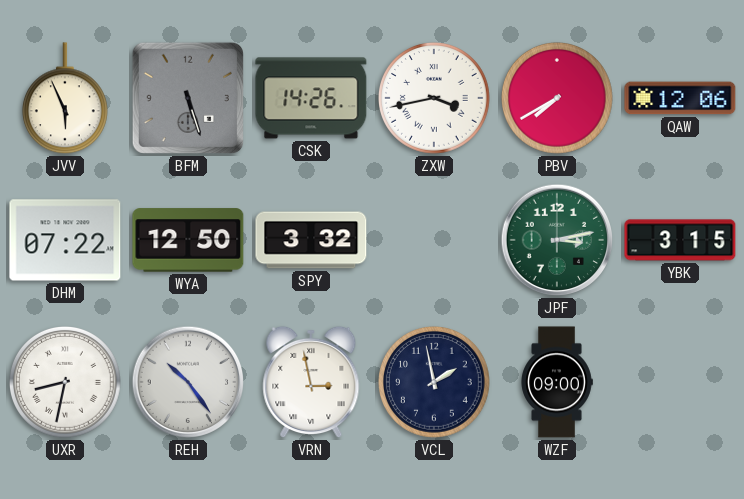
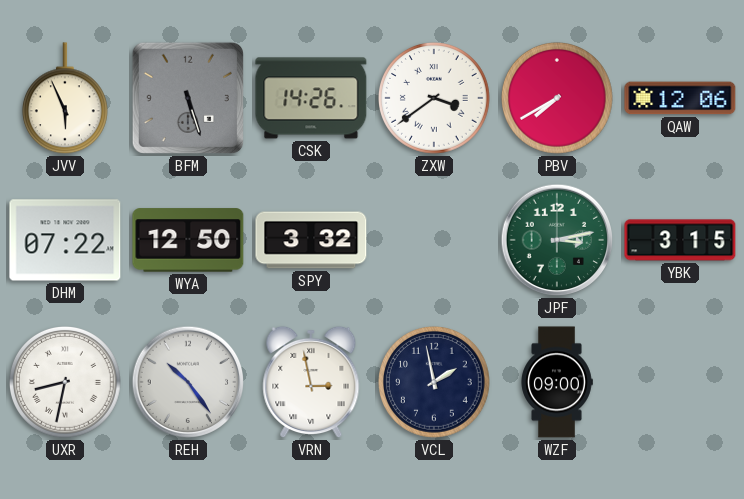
ZXW: 3:43 -> 3:39 (435, 99)
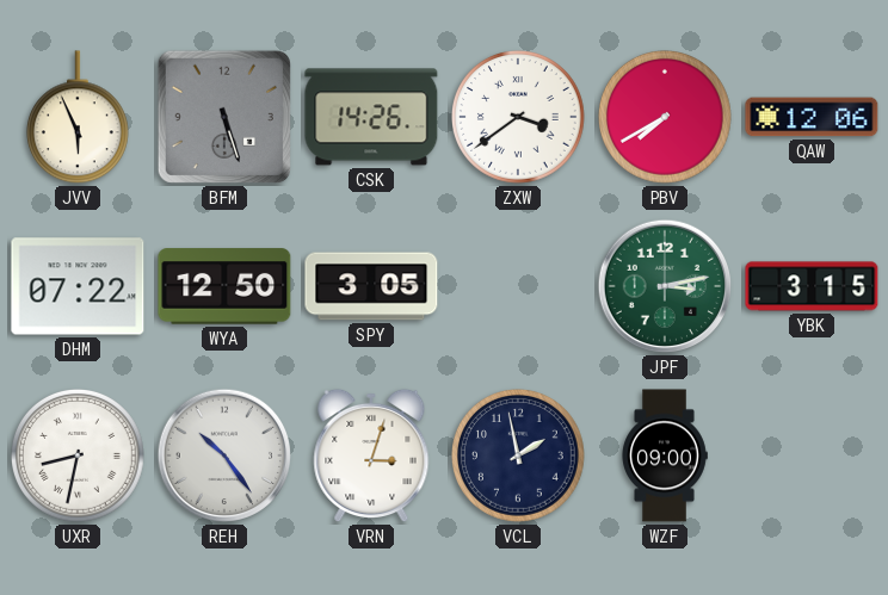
SPY: 3:32 -> 3:05 (371, 286)
VRN: 2:58 -> 3:03 (371, 455)
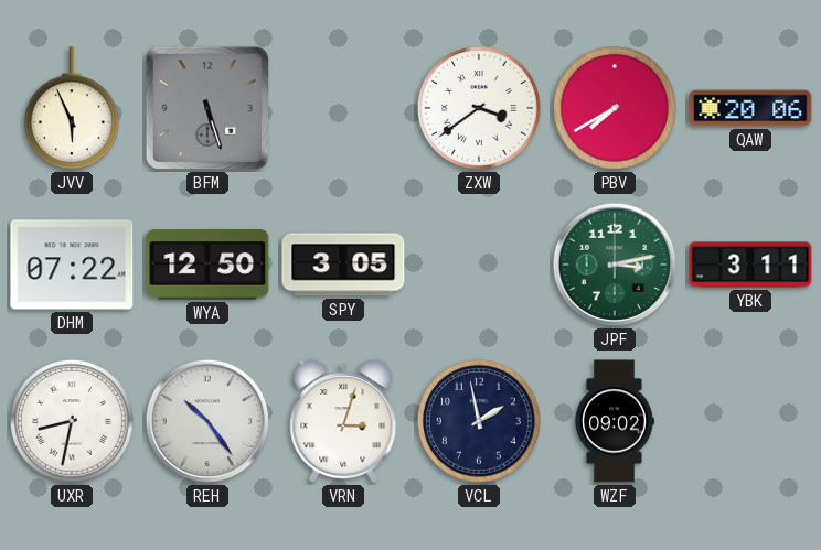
CSK: 14:26 -> none (371, 117)
QAW: 12:06 -> 20:06 (750, 108)
YBK: 3:15 -> 3:11 (750, 265)
WZF: 09:00 -> 09:02 (615, 421)
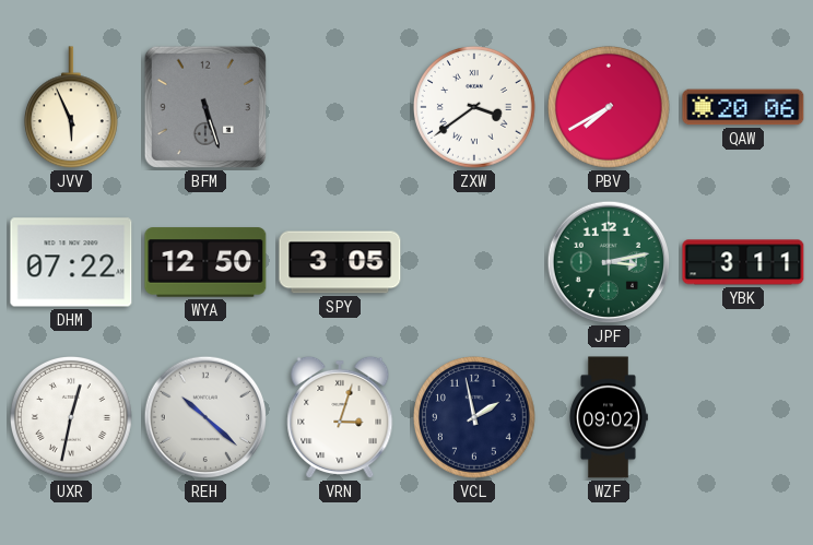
UXR: 8:32 -> 12:32 (72, 418)
REH: 10:24 -> 10:22 (205, 417)
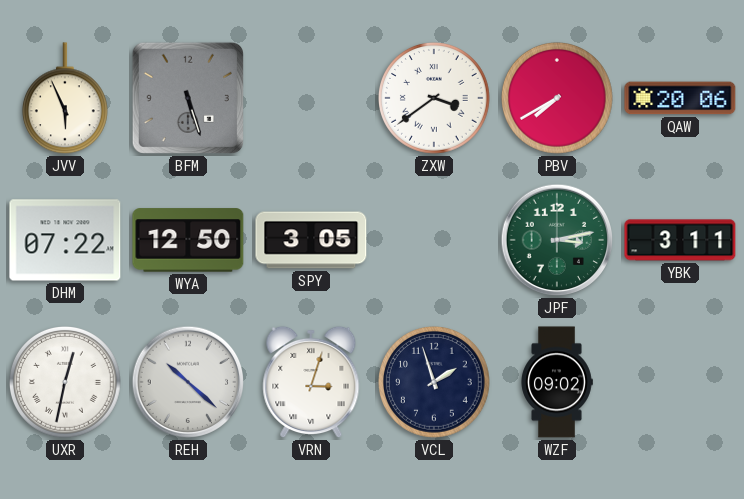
VCL: 1:58 -> 1:57 (435, 383)
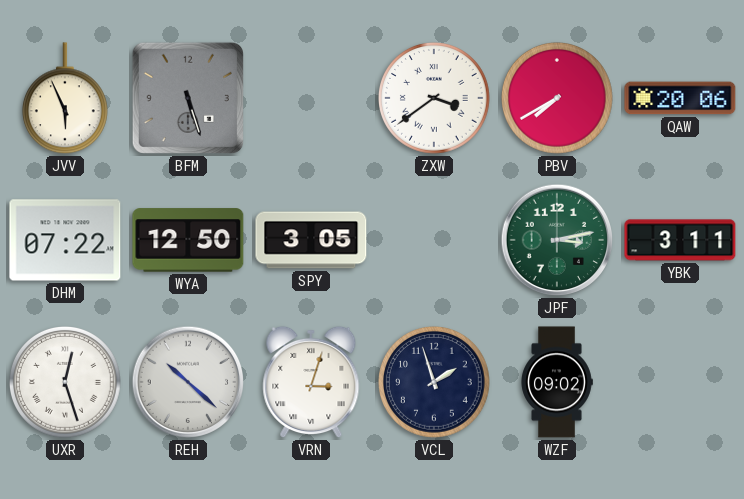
UXR: 12:32 -> 12:27 (66, 383)
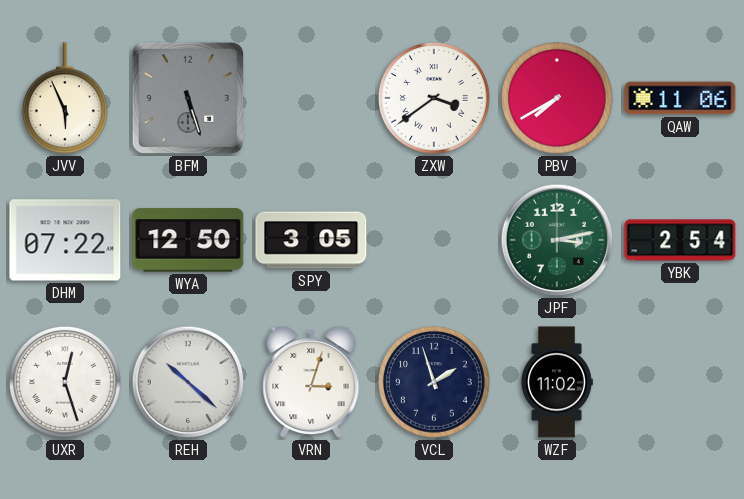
QAW: 20:06 -> 11:06 (680, 98)
YBK: 3:11 -> 2:54 (680, 240)
WZF: 09:02 -> 11:02 (557, 382)
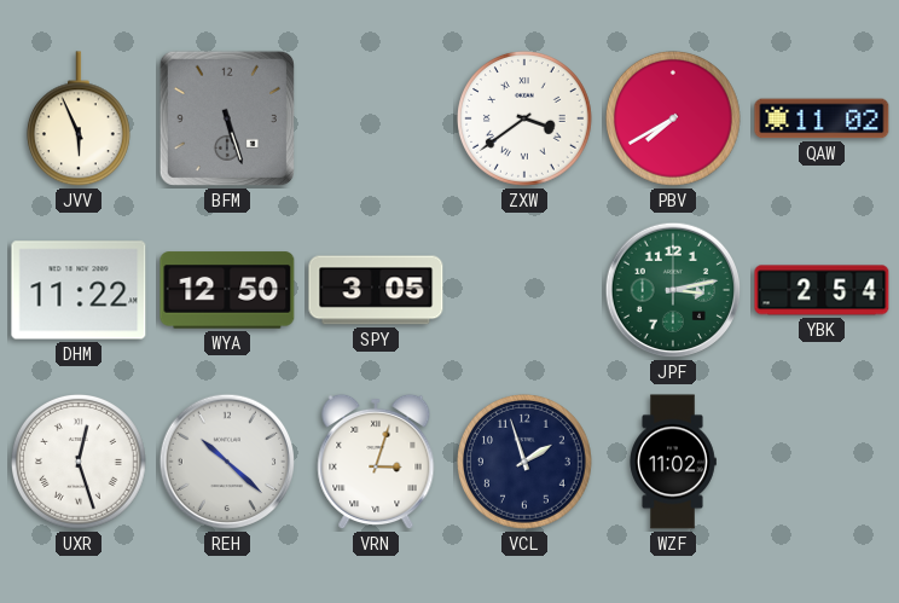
QAW: 11:06 -> 11:02 (822, 118)
DHM: 07:22 -> 11:22 (79, 290)
